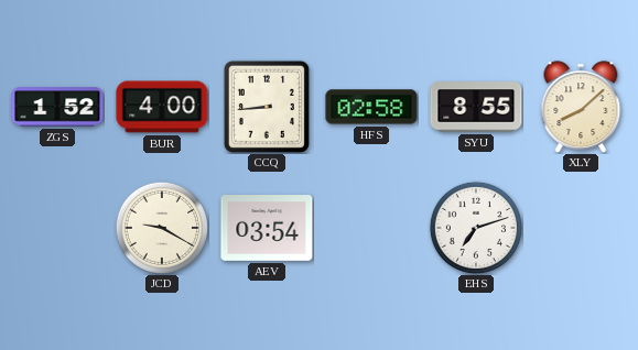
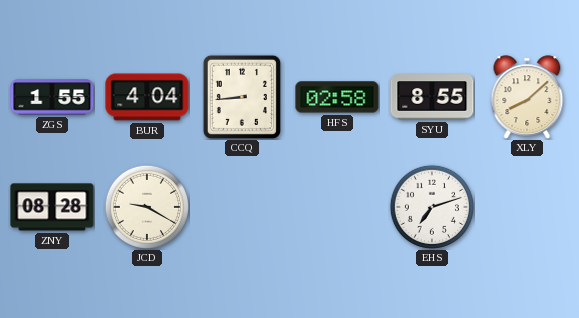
ZGS: 1:52 -> 1:55 (52, 97)
BUR: 4:00 -> 4:04 (147, 97)
ZNY: none -> 08:28 (52, 207)
AEV: 03:54 -> none (267, 229)
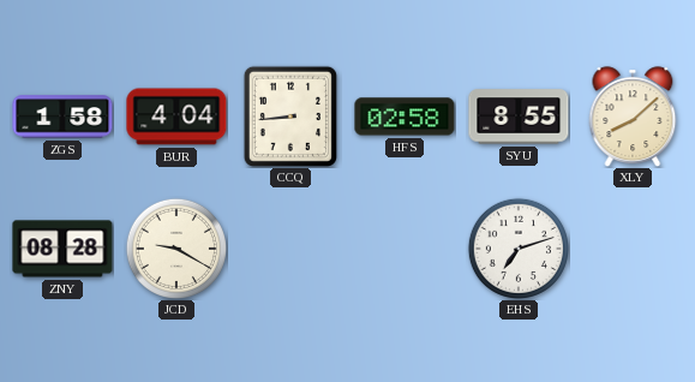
ZGS: 1:55 -> 1:58 (62, 117)
